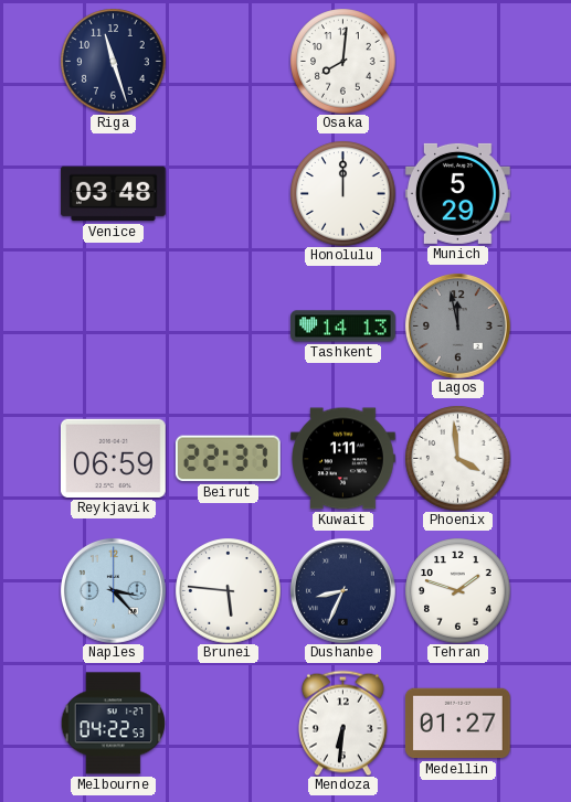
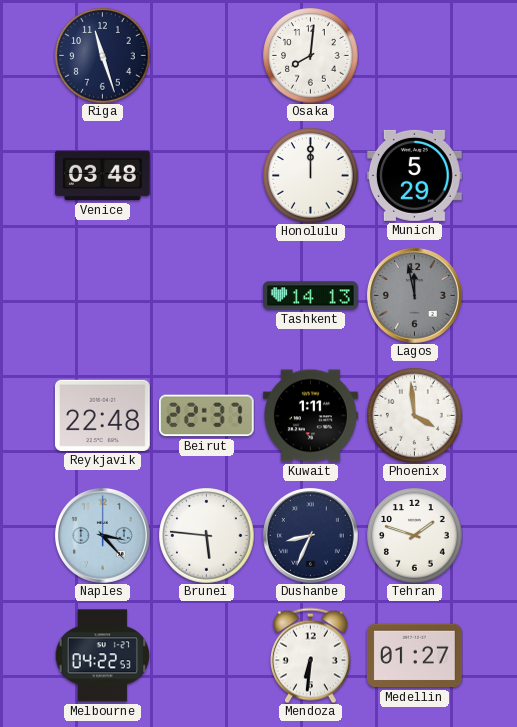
Reykjavik: 06:59 -> 22:48 (102, 415)
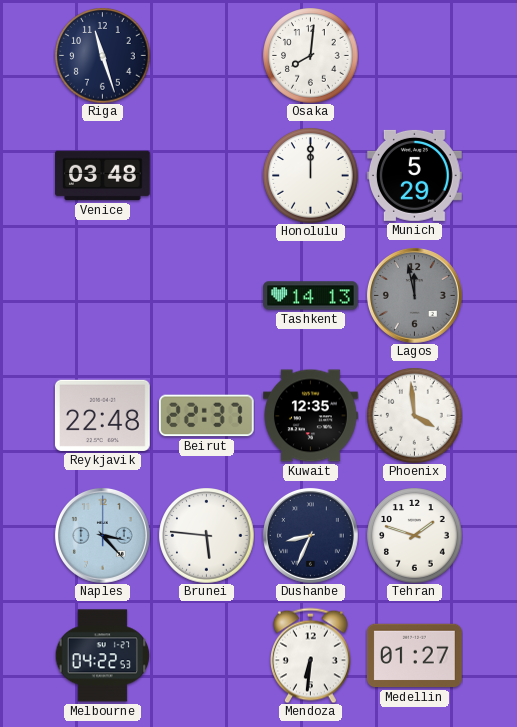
Kuwait: 1:11 -> 12:35 (311, 416)
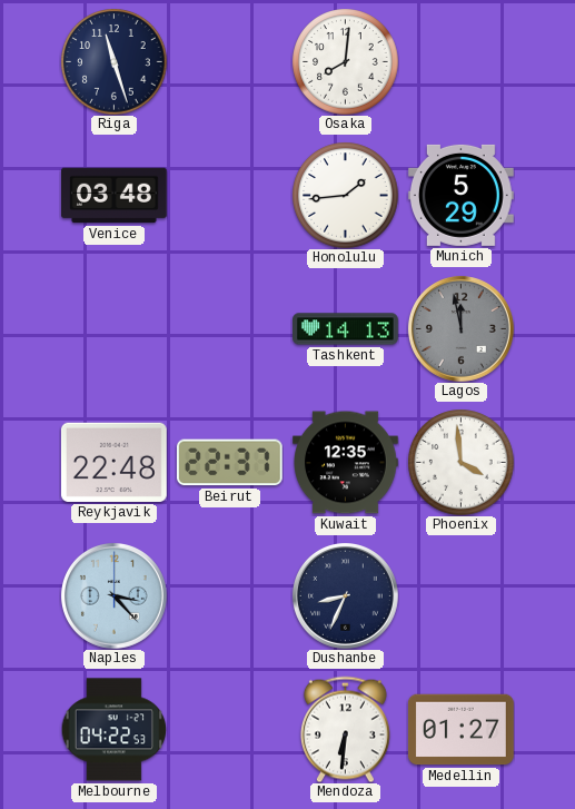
Honolulu: 12:00 -> 1:44 (345, 195)
Brunei: 5:46 -> none (206, 535)
Tehran: 1:48 -> none (414, 535)
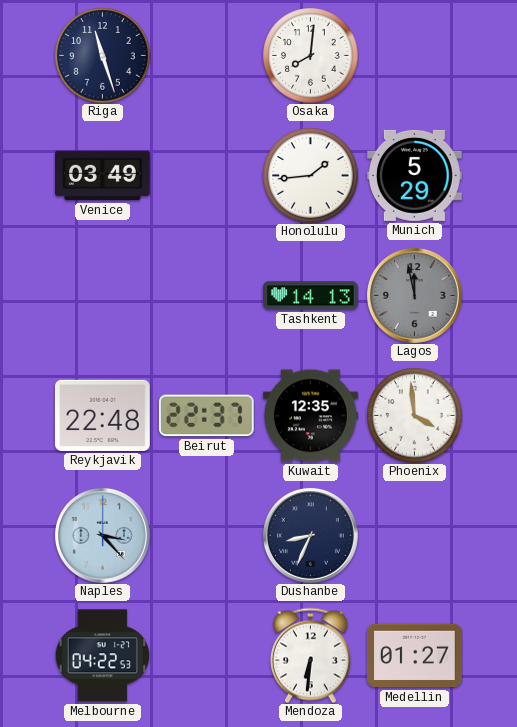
Venice: 03:48 -> 03:49 (103, 176)
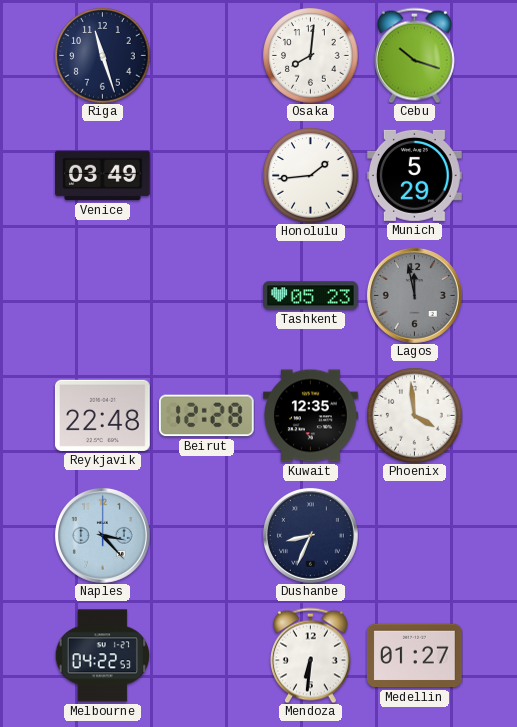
Cebu: none -> 10:18 (414, 55)
Tashkent: 14:13 -> 05:23 (311, 296)
Beirut: 22:37 -> 12:28 (206, 416)
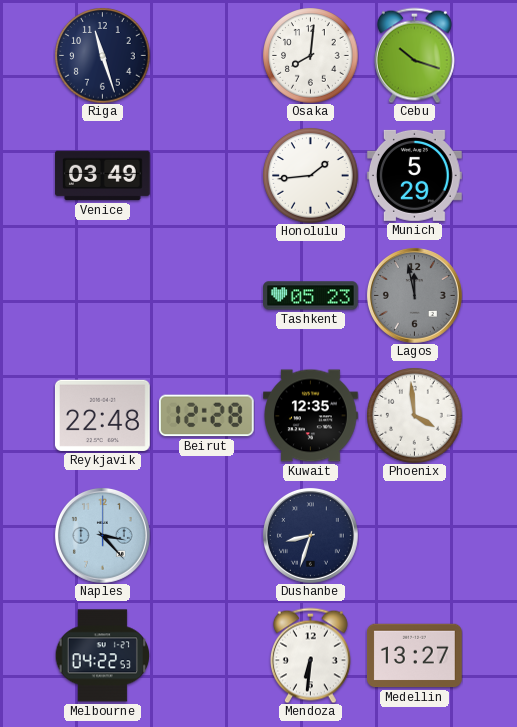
Dushanbe: 8:34 -> 8:33 (310, 535)
Medellin: 01:27 -> 13:27 (414, 656)
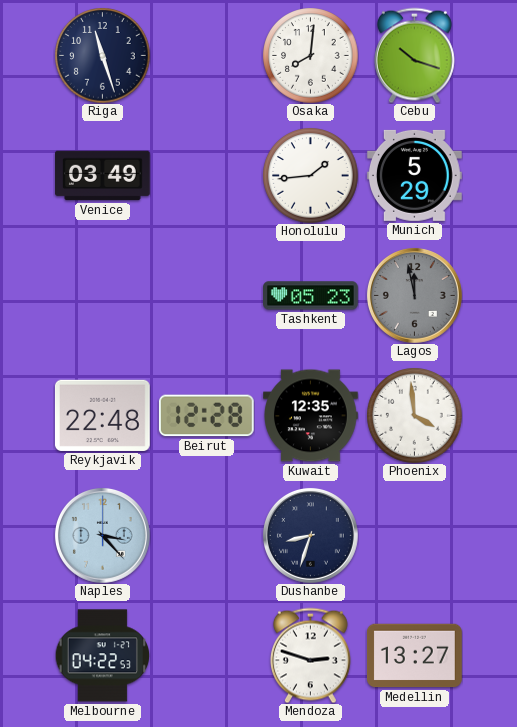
Mendoza: 6:31 -> 2:48 (310, 655)
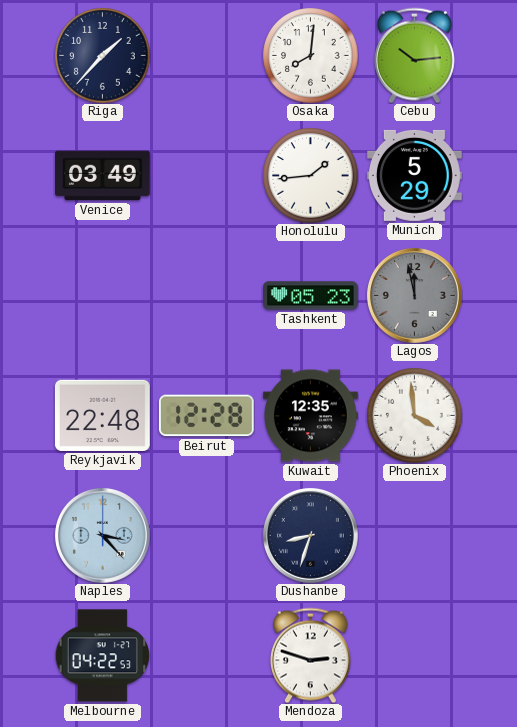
Riga: 11:27 -> 1:37 (102, 55)
Cebu: 10:18 -> 10:14 (414, 55)
Medellin: 13:27 -> none (414, 656)
